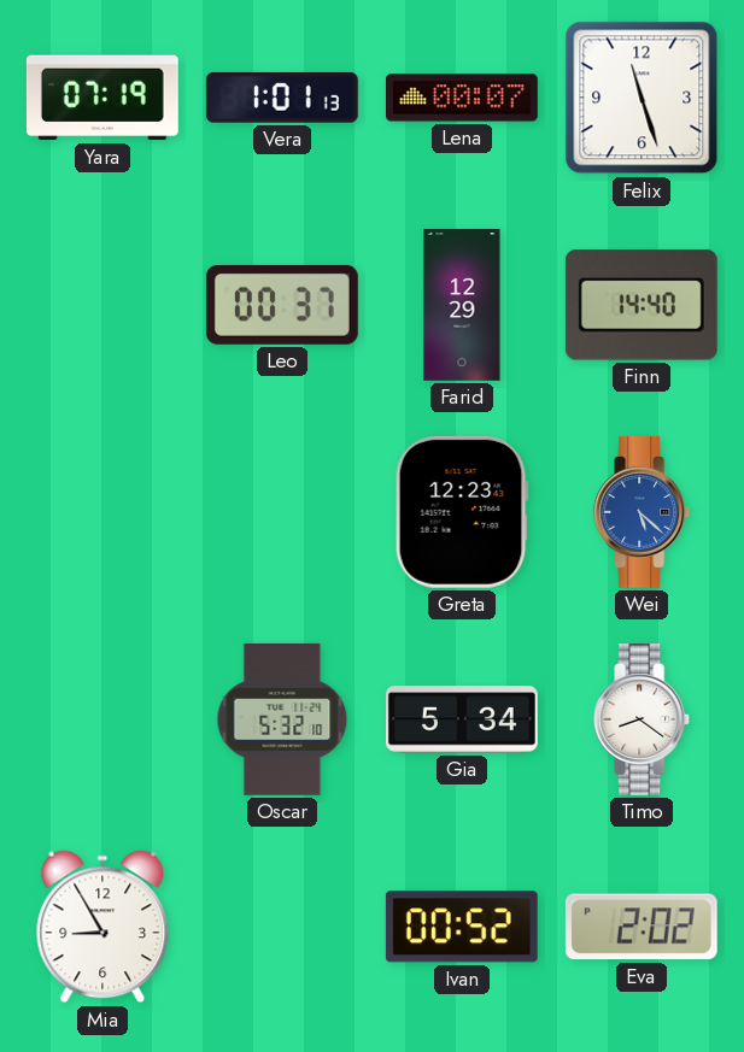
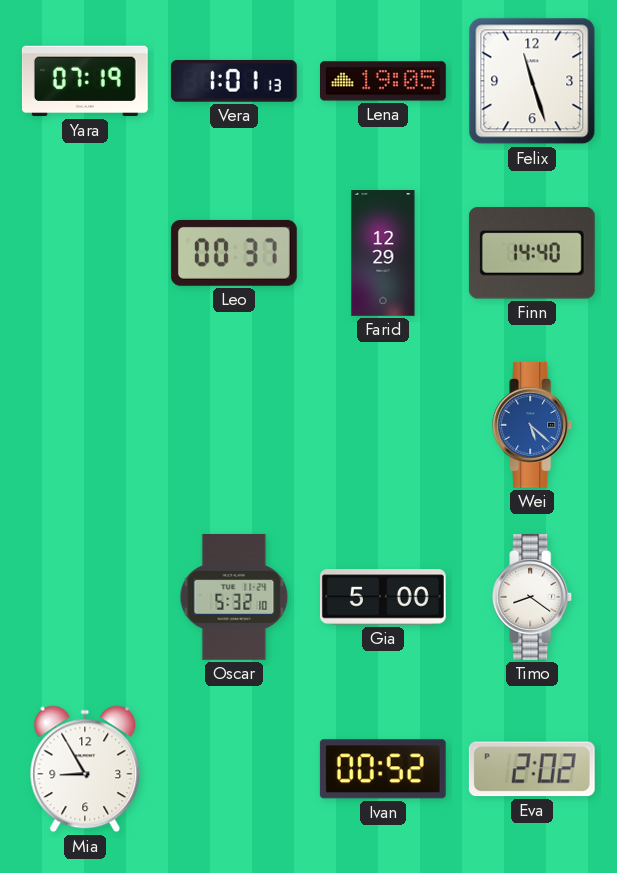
Lena: 00:07 -> 19:05 (383, 81)
Greta: 12:23 -> none (462, 512)
Gia: 5:34 -> 5:00 (383, 597)
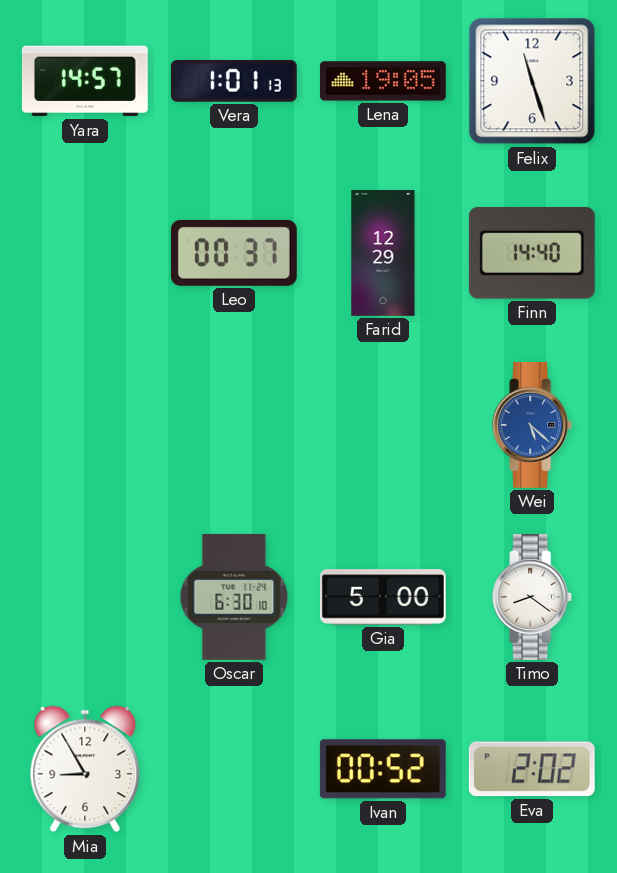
Yara: 07:19 -> 14:57 (85, 81)
Oscar: 5:32 -> 6:30 (234, 597)
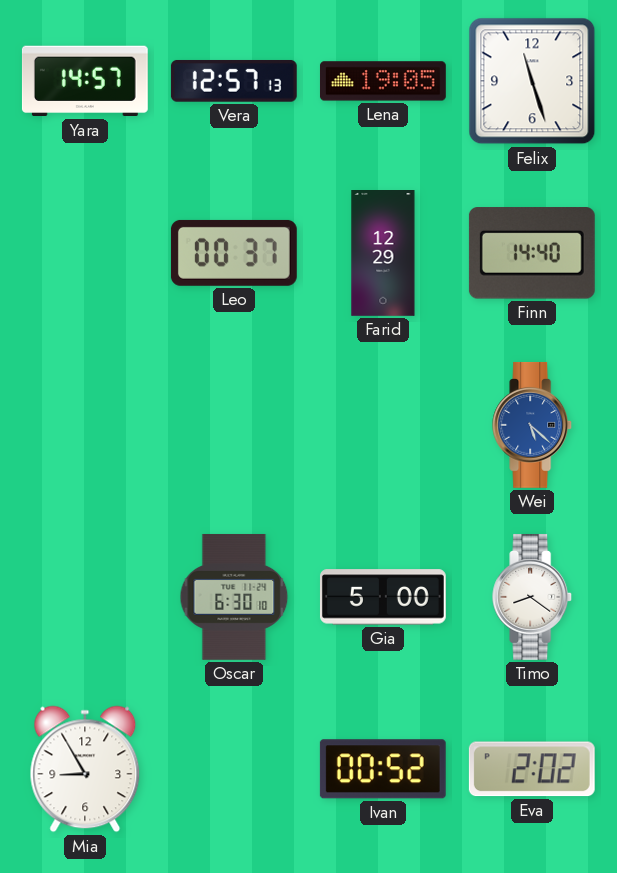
Vera: 1:01 -> 12:57 (234, 81)
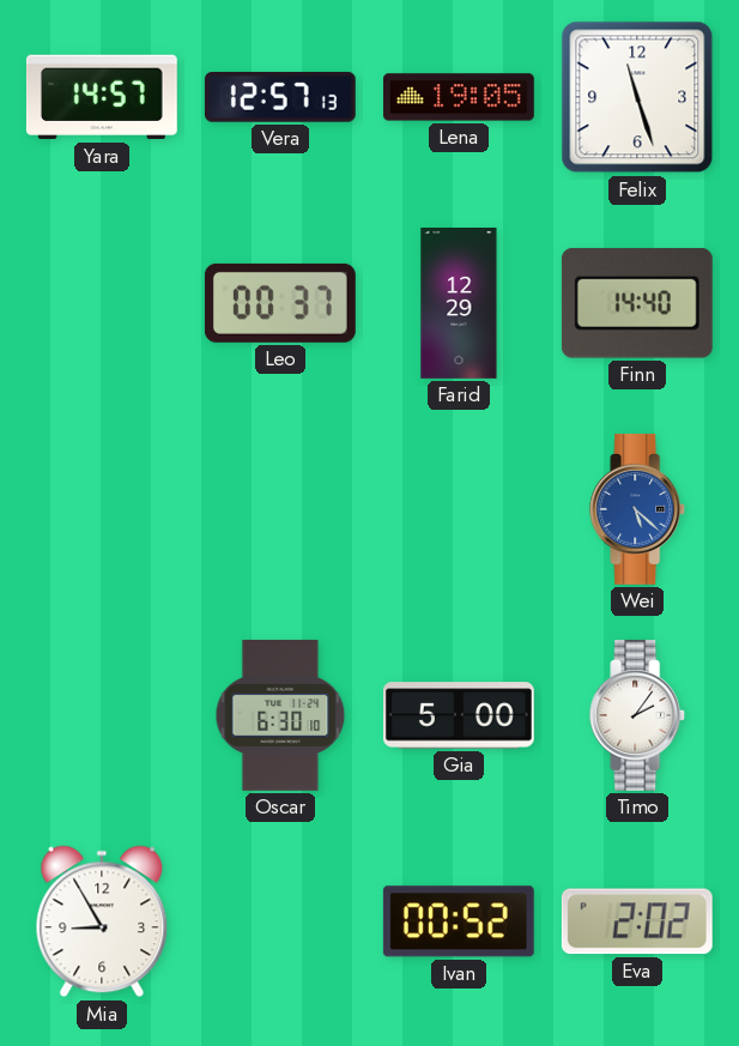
Timo: 8:21 -> 2:06 (638, 715)
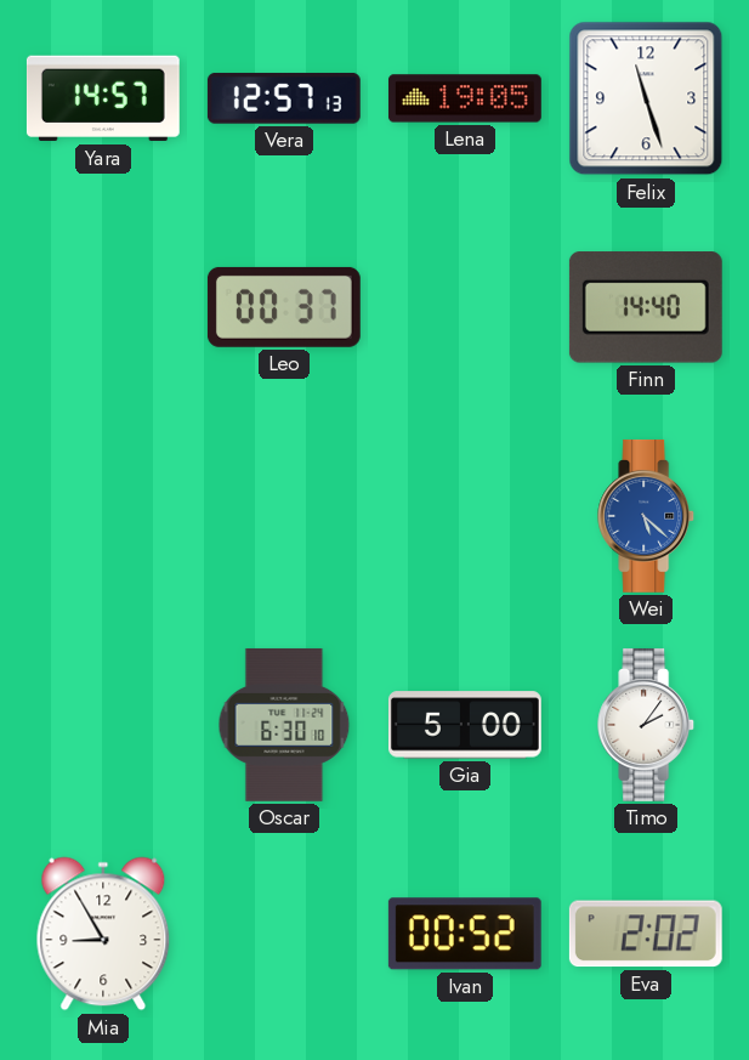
Farid: 12:29 -> none (459, 304)
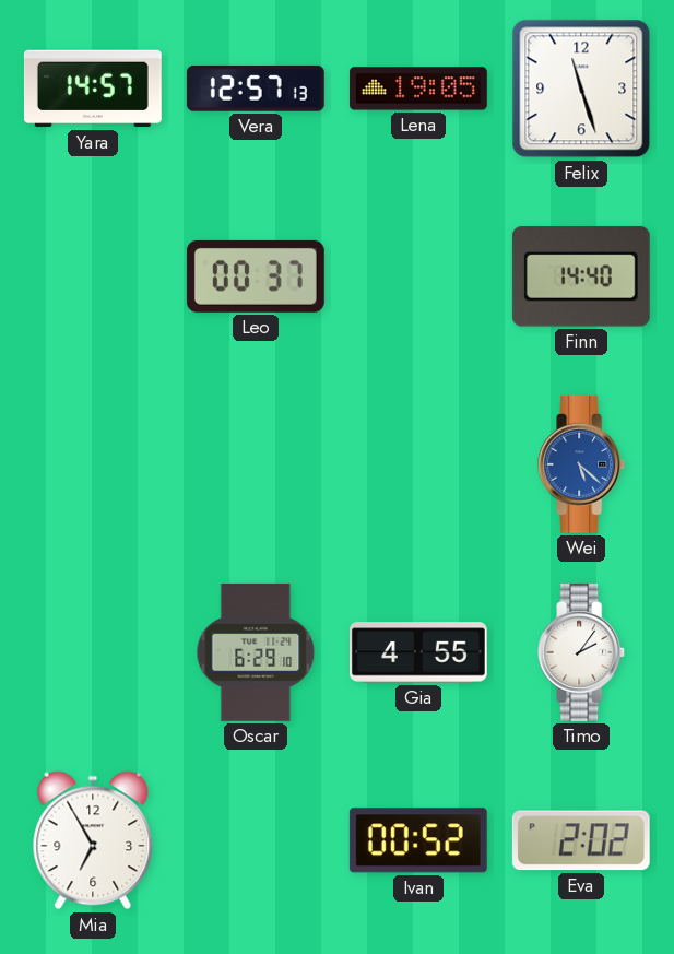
Oscar: 6:30 -> 6:29 (256, 652)
Gia: 5:00 -> 4:55 (418, 652)
Mia: 8:55 -> 6:55 (93, 840)
